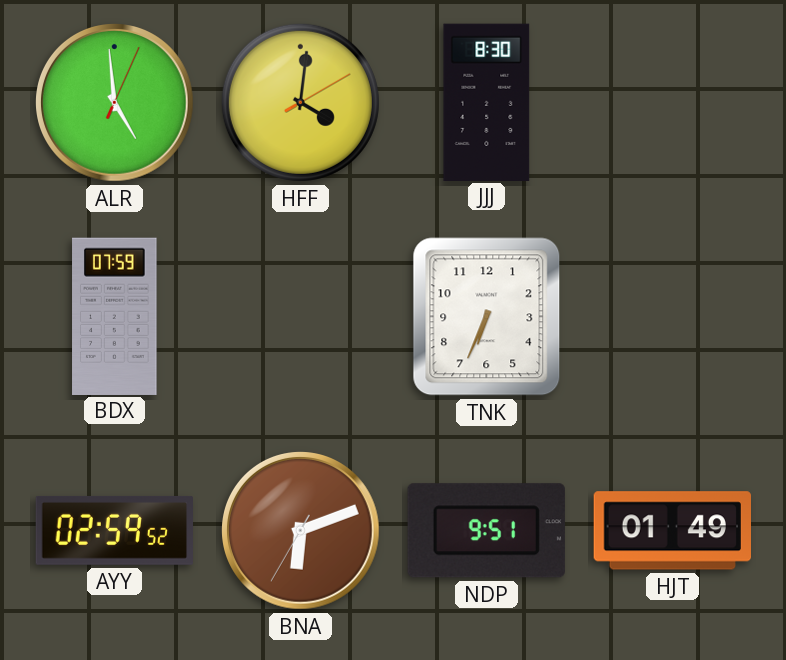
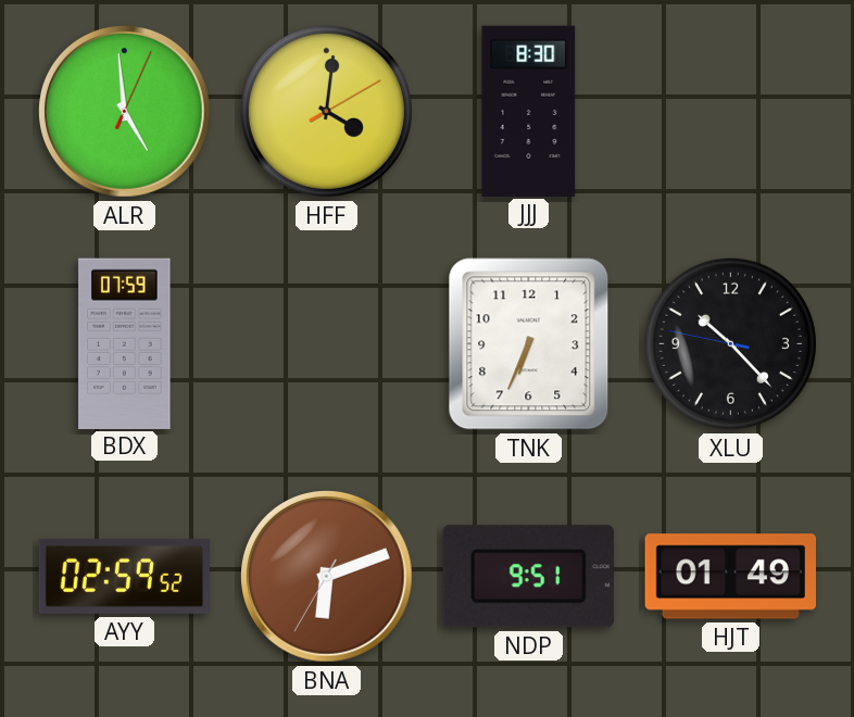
XLU: none -> 10:22 (730, 343)
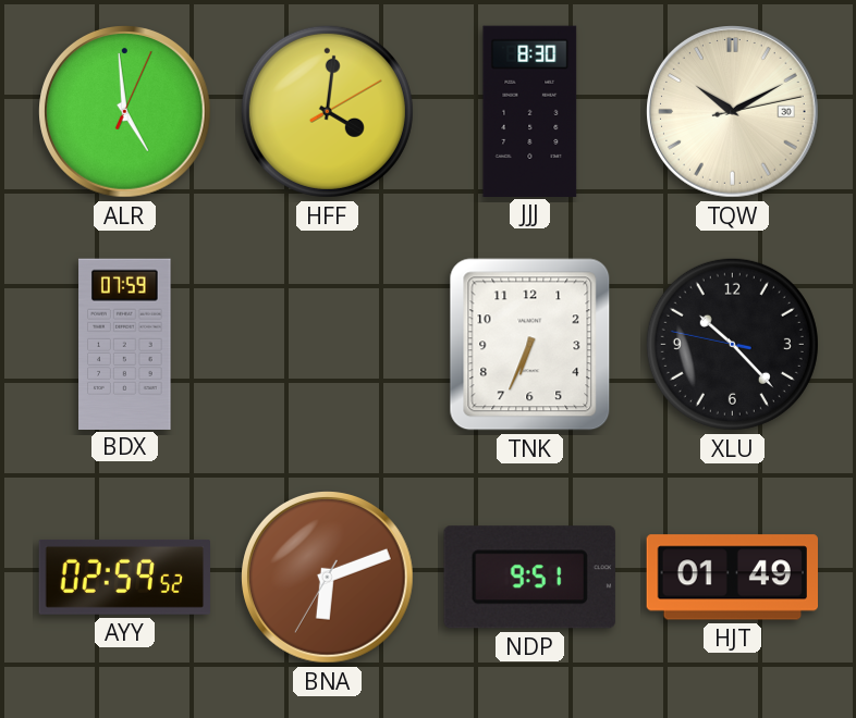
TQW: none -> 10:10 (733, 112)
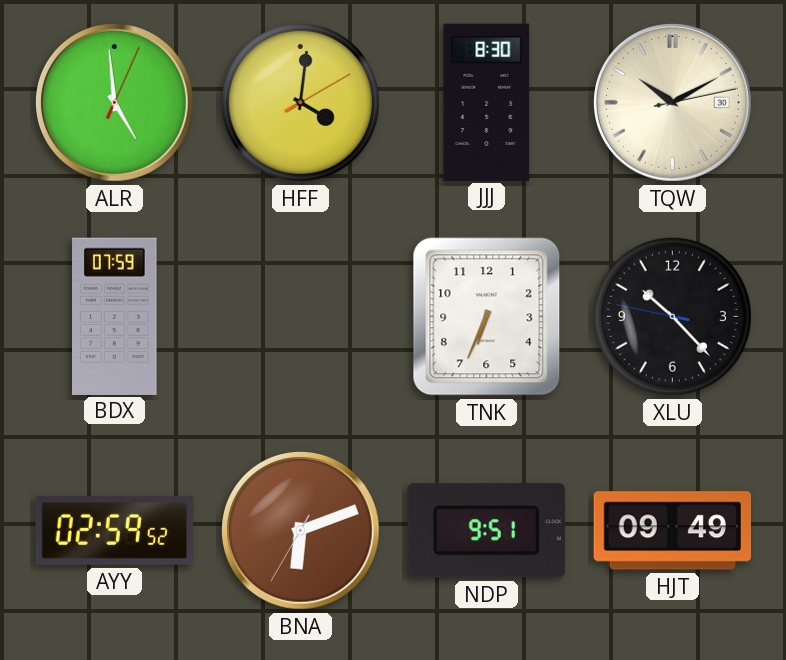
HJT: 01:49 -> 09:49 (672, 531)
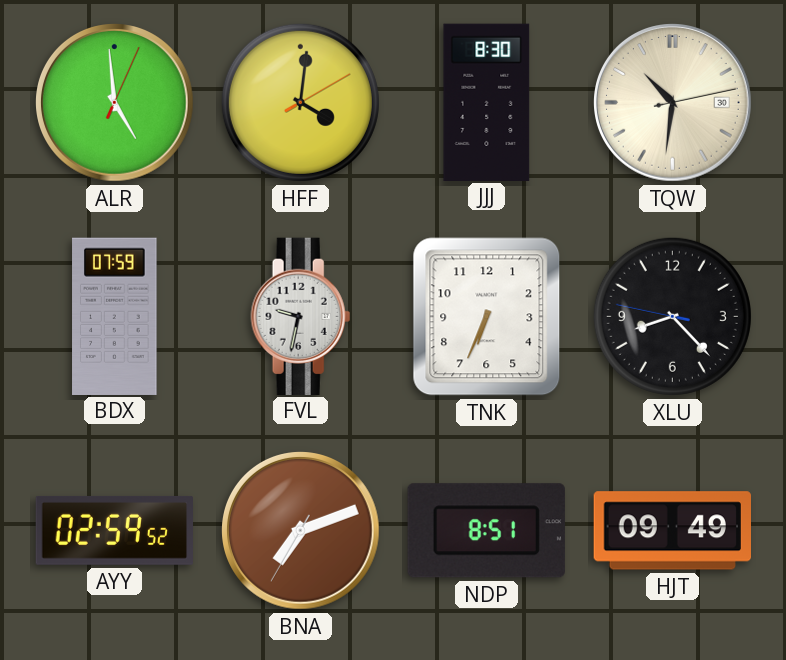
TQW: 10:10 -> 10:31 (673, 103)
FVL: none -> 9:32 (301, 316)
XLU: 10:22 -> 8:22 (672, 316)
BNA: 6:11 -> 7:11 (301, 531)
NDP: 9:51 -> 8:51 (486, 531)
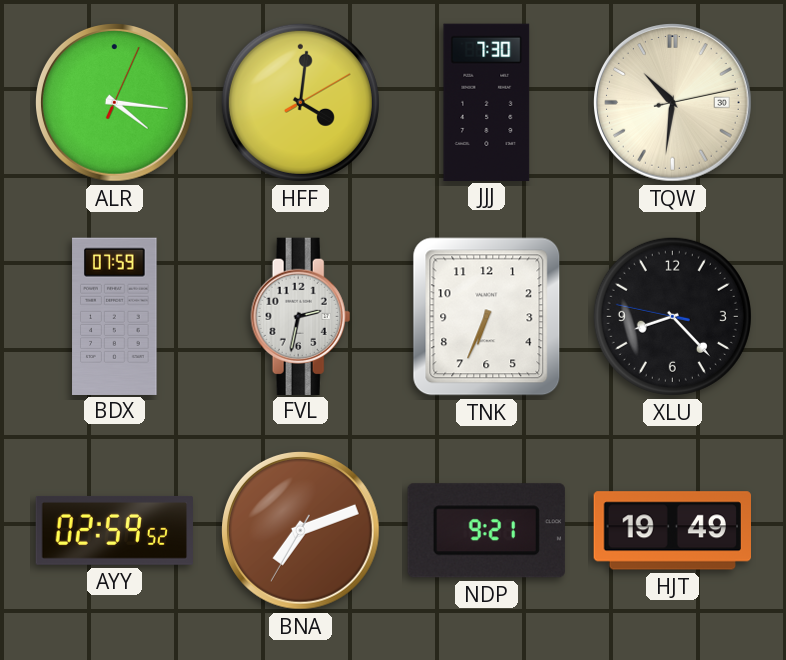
ALR: 4:59 -> 4:16 (115, 103)
JJJ: 8:30 -> 7:30 (487, 102)
FVL: 9:32 -> 2:32 (301, 316)
NDP: 8:51 -> 9:21 (486, 531)
HJT: 09:49 -> 19:49 (672, 531)
